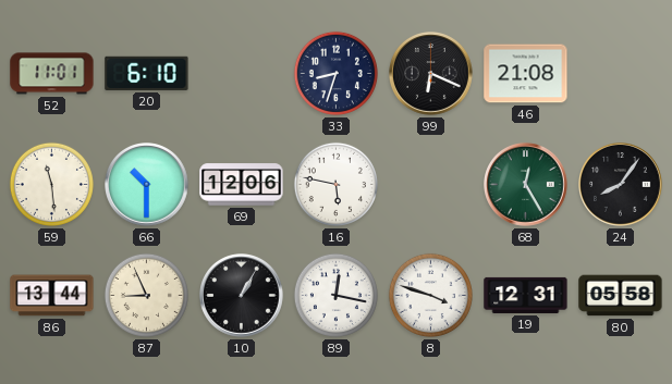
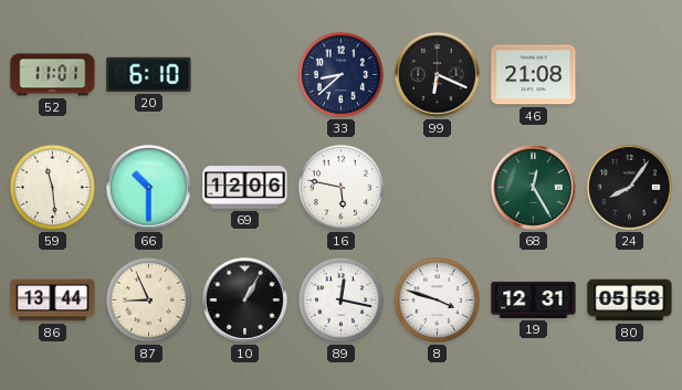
33: 8:33 -> 8:38 (340, 74)
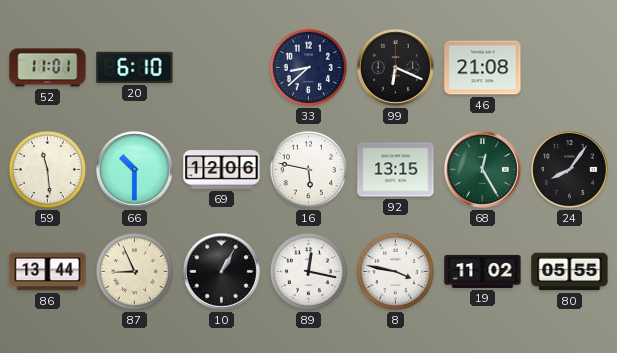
92: none -> 13:15 (396, 170)
8: 3:48 -> 3:47 (395, 271)
19: 12:31 -> 11:02 (483, 271)
80: 05:58 -> 05:55 (570, 272)
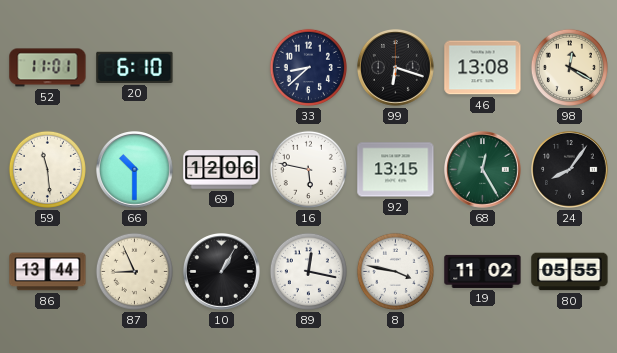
99: 6:19 -> 6:18 (396, 68)
46: 21:08 -> 13:08 (483, 68)
98: none -> 12:20 (569, 67)
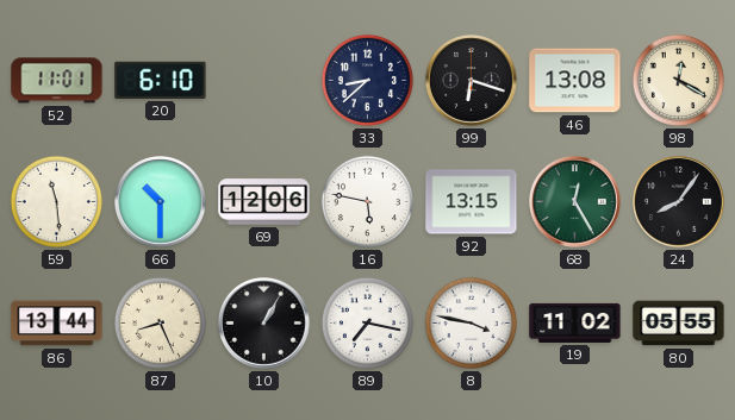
87: 8:56 -> 8:26 (160, 322)
89: 12:17 -> 7:17 (367, 322)
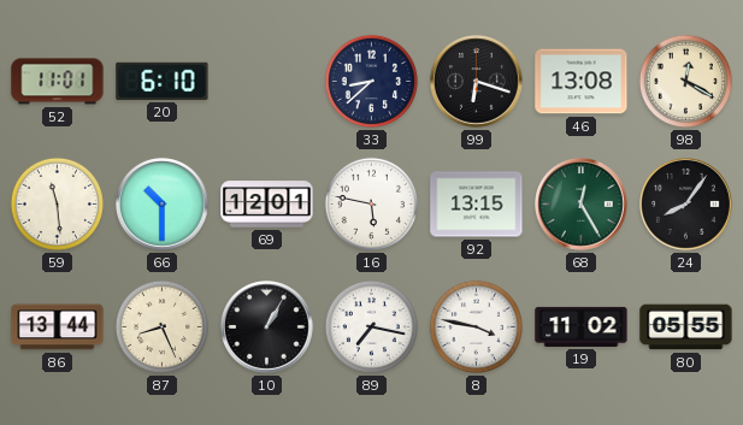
69: 12:06 -> 12:01 (267, 205)
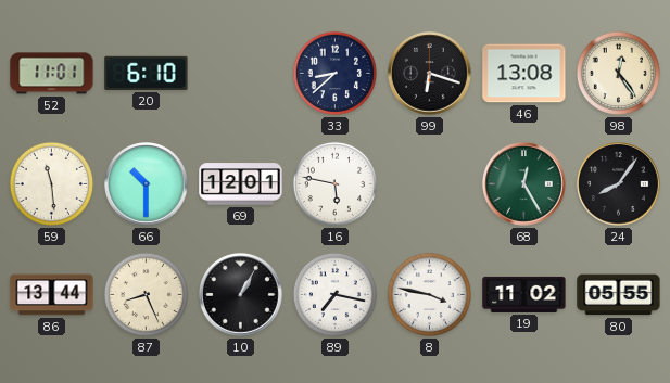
98: 12:20 -> 12:24 (618, 73)
92: 13:15 -> none (477, 205)
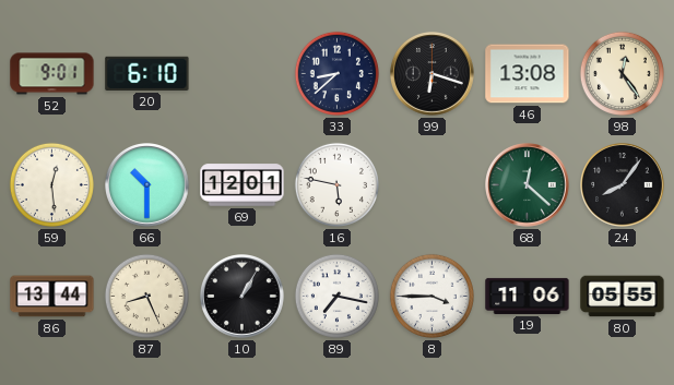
52: 11:01 -> 9:01 (52, 74)
59: 11:29 -> 12:29 (51, 184)
68: 12:25 -> 12:22 (528, 185)
8: 3:47 -> 3:45 (431, 296)
19: 11:02 -> 11:06 (528, 296)
